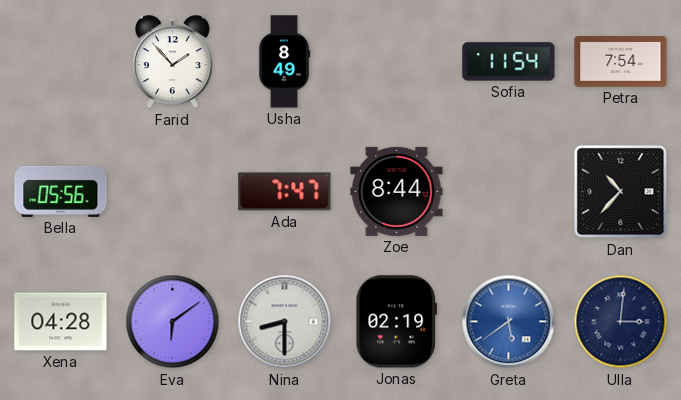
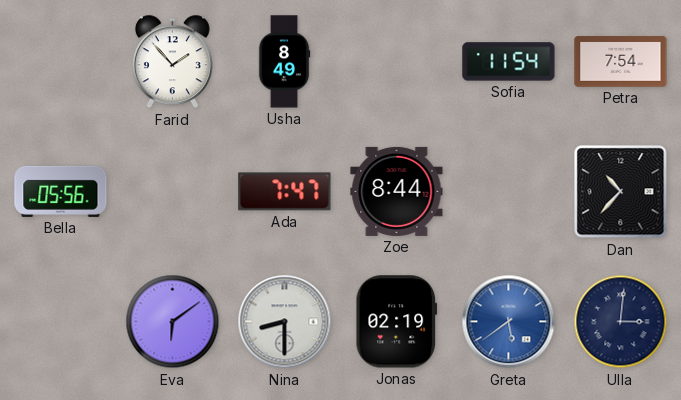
Xena: 04:28 -> none (61, 322)
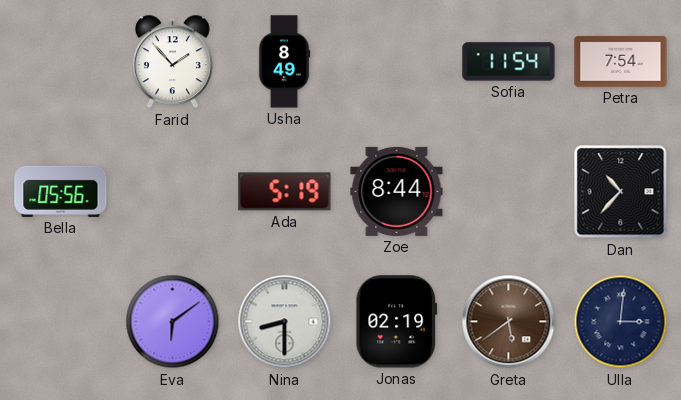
Ada: 7:47 -> 5:19 (285, 192)
Greta dial: blue -> brown (509, 322)
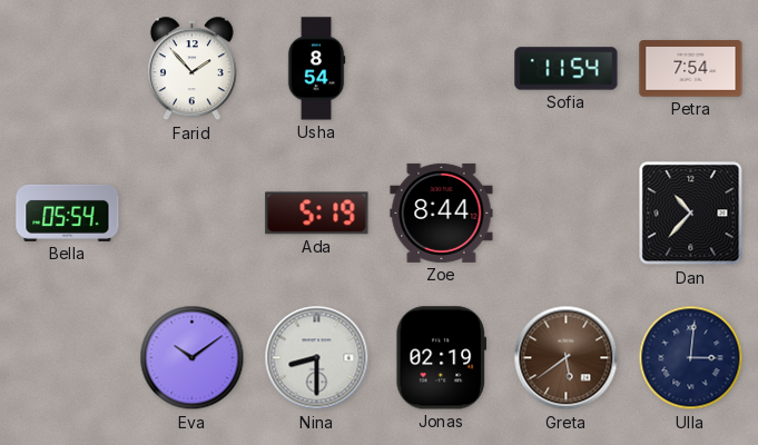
Usha: 8:49 -> 8:54 (316, 69)
Bella: 05:56 -> 05:54 (68, 212)
Eva: 6:09 -> 10:09 (193, 358)
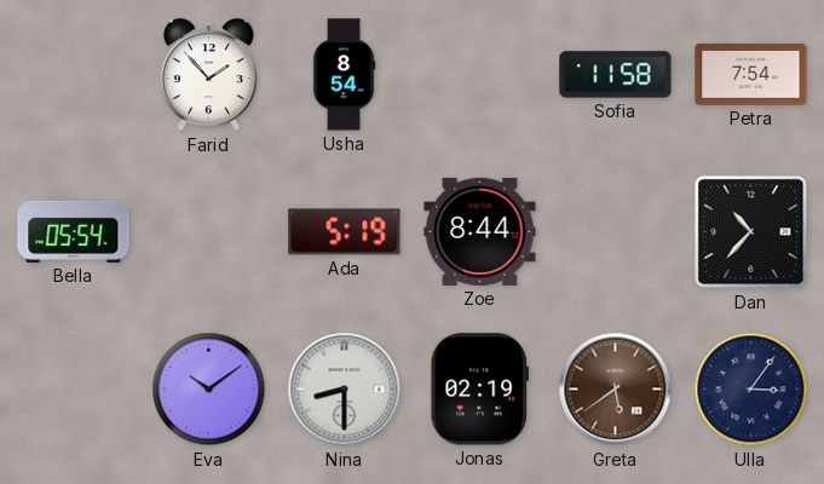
Sofia: 11:54 -> 11:58 (616, 75)
Ulla: 3:01 -> 3:06 (751, 390)
